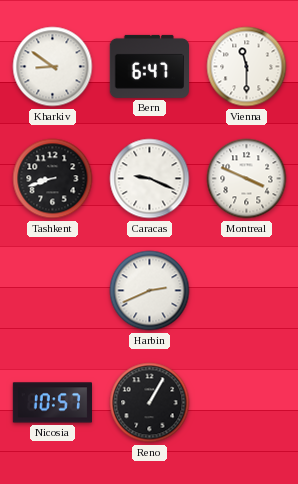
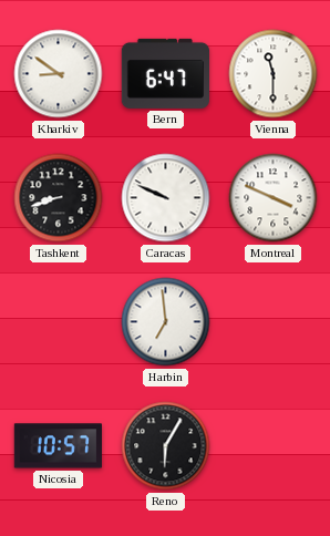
Caracas: 9:19 -> 9:49 (166, 198)
Harbin: 2:41 -> 6:59 (166, 322)
Reno: 1:05 -> 6:05 (166, 446)
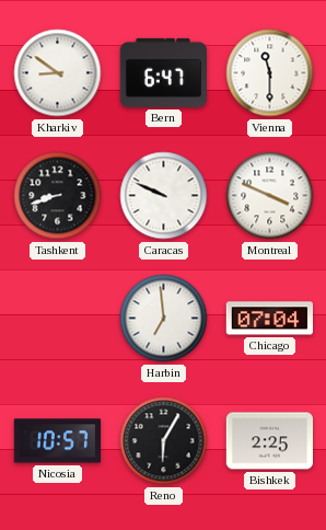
Chicago: none -> 07:04 (269, 319)
Bishkek: none -> 2:25 (270, 441)
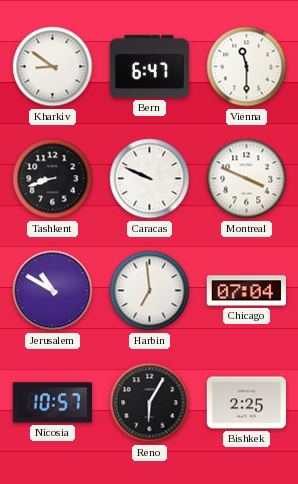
Jerusalem: none -> 10:50 (53, 291)
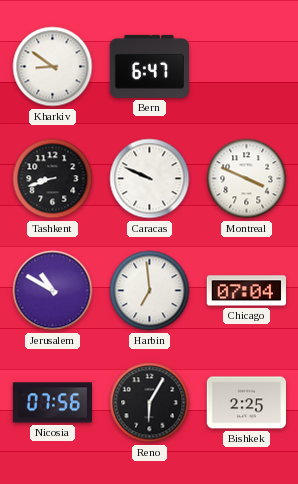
Vienna: 11:30 -> none (247, 67)
Nicosia: 10:57 -> 07:56 (53, 403)
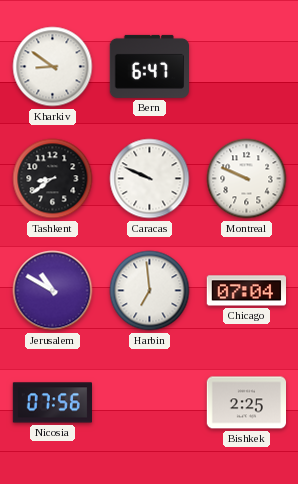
Tashkent: 8:42 -> 8:39 (53, 179)
Montreal: 3:49 -> 9:49 (247, 179)
Reno: 6:05 -> none (150, 403)
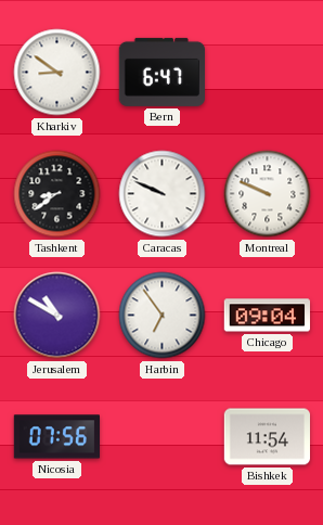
Harbin: 6:59 -> 6:54 (163, 316)
Chicago: 07:04 -> 09:04 (267, 316)
Bishkek: 2:25 -> 11:54 (268, 437)
